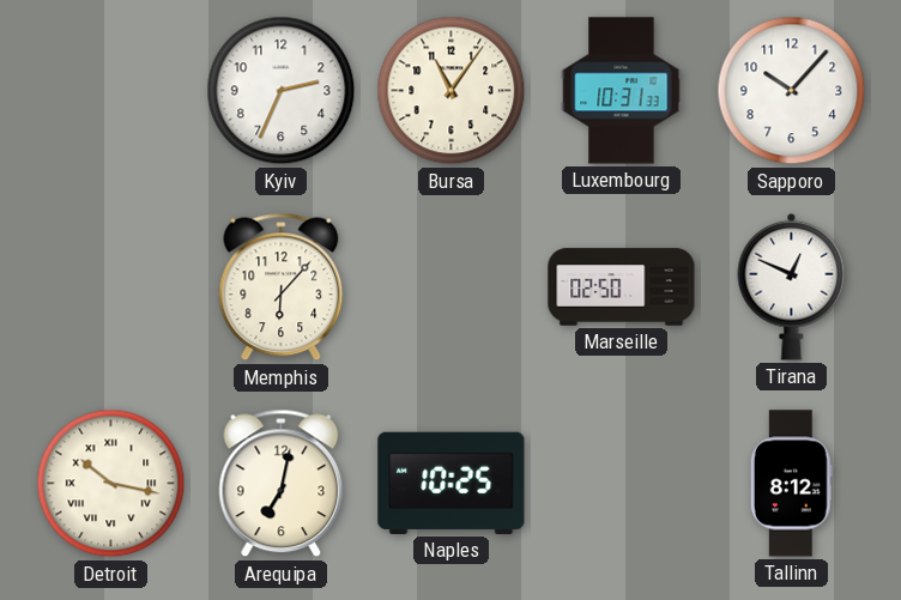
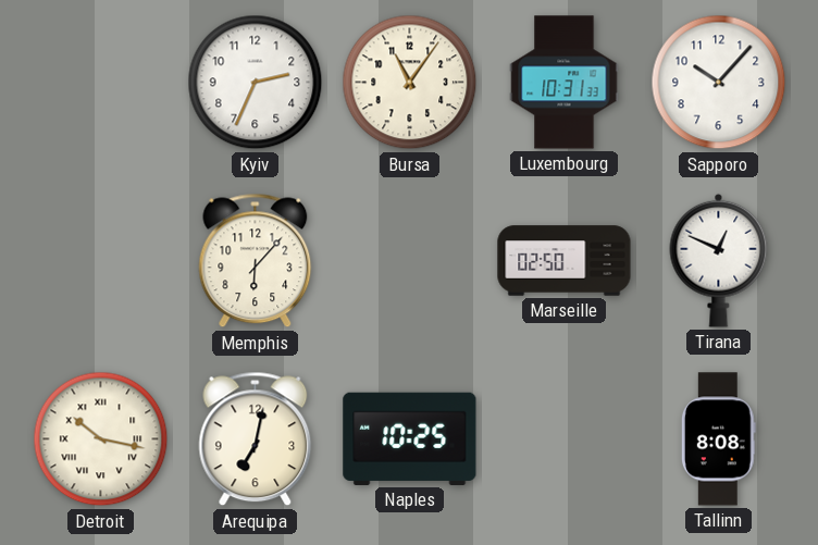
Tallinn: 8:12 -> 8:08 (718, 439)
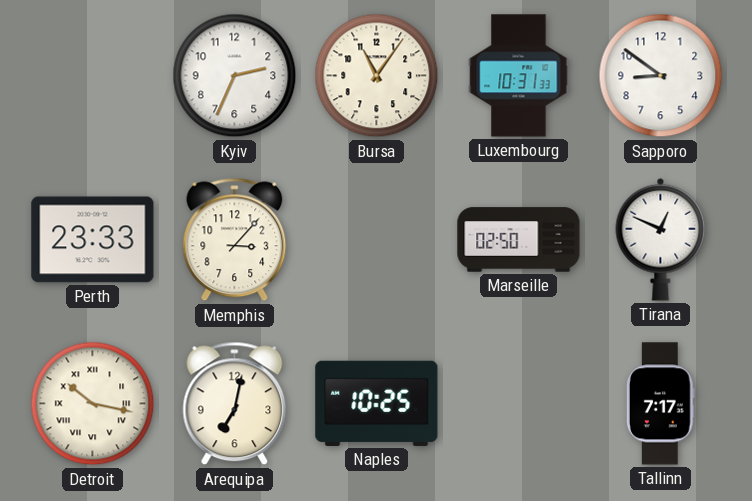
Sapporo: 10:07 -> 8:51 (661, 76)
Perth: none -> 23:33 (93, 240)
Memphis: 6:07 -> 3:07 (235, 240)
Tallinn: 8:08 -> 7:17 (660, 404)
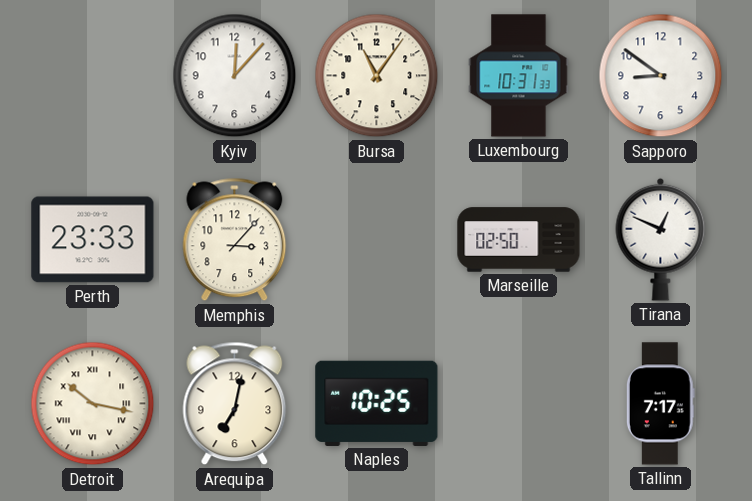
Kyiv: 2:34 -> 12:07 (235, 76)
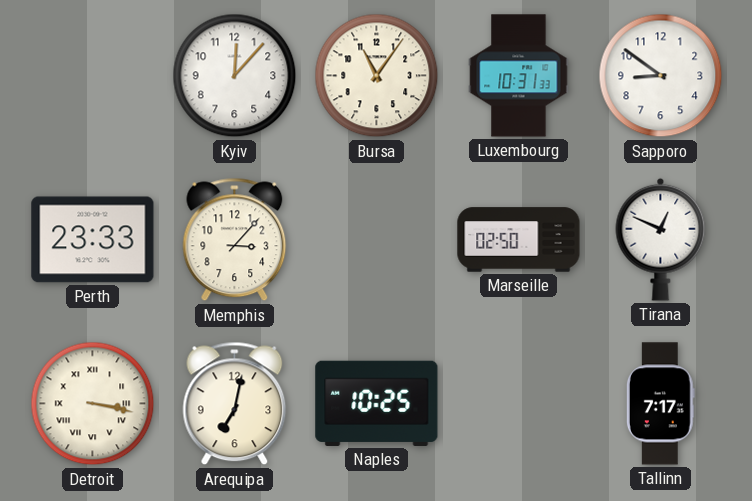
Detroit: 10:17 -> 3:17 (93, 404)
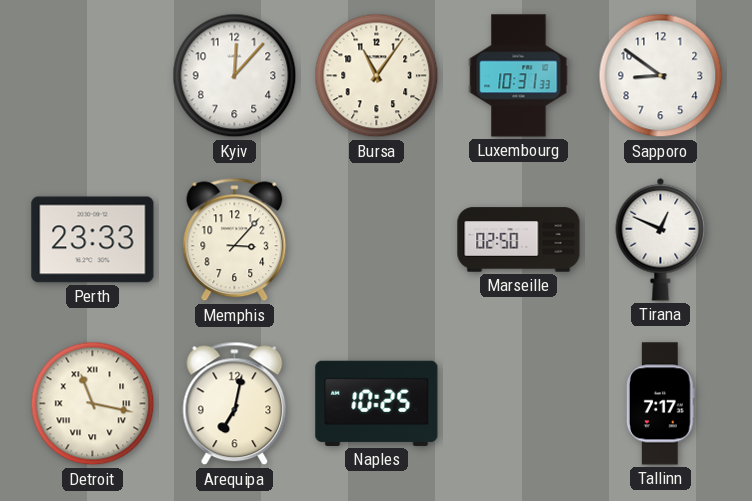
Detroit: 3:17 -> 11:17 (93, 404)
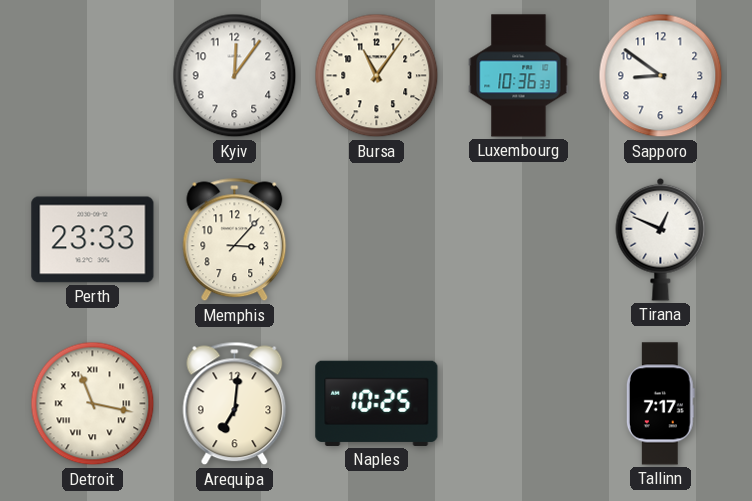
Kyiv: 12:07 -> 12:06 (235, 76)
Luxembourg: 10:31 -> 10:36 (519, 76)
Marseille: 02:50 -> none (519, 240)
Arequipa: 7:02 -> 7:01 (235, 404)
